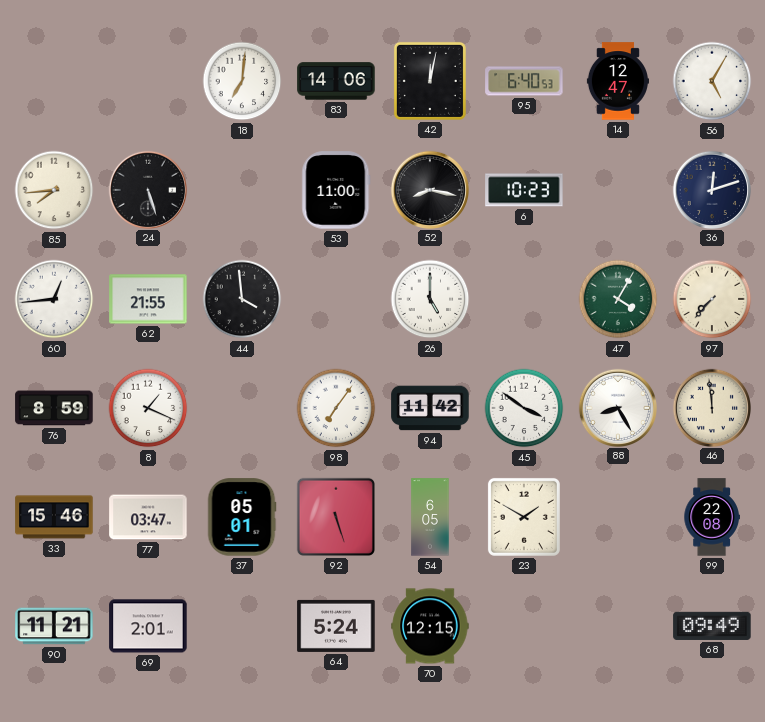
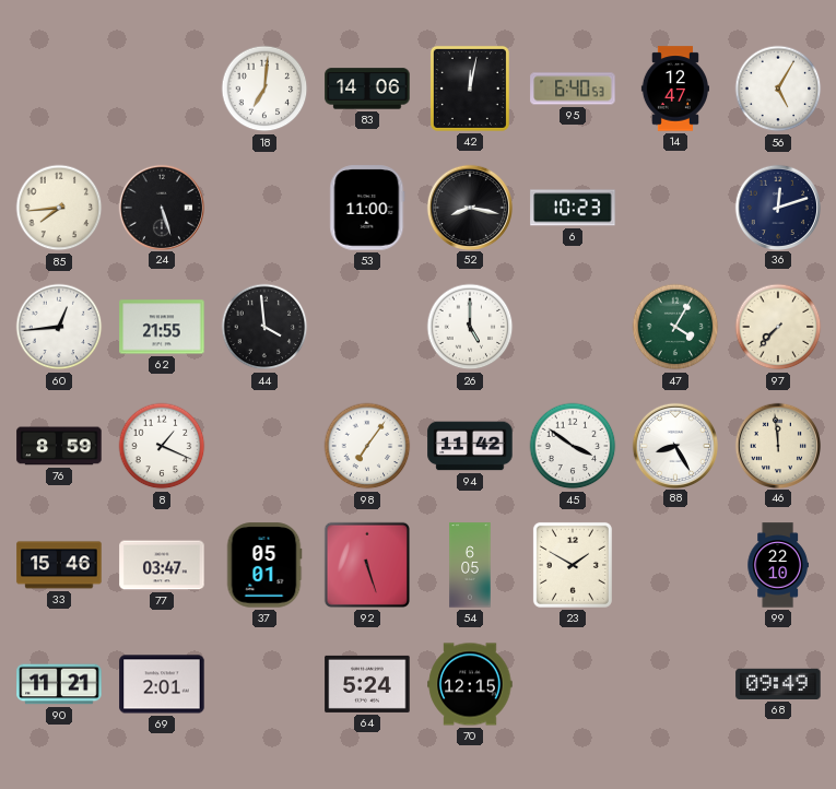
99: 22:08 -> 22:10 (778, 565)
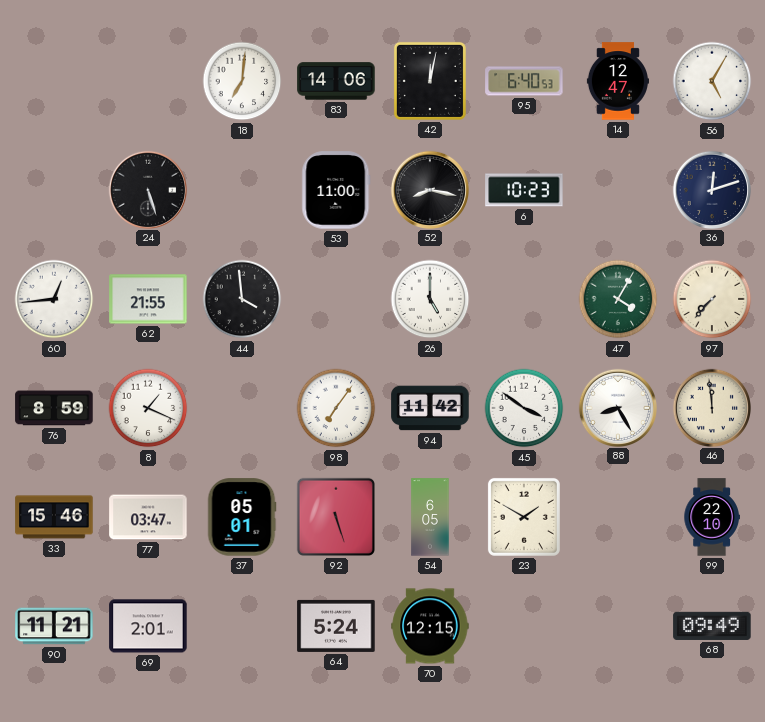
85: 7:44 -> none (59, 208)
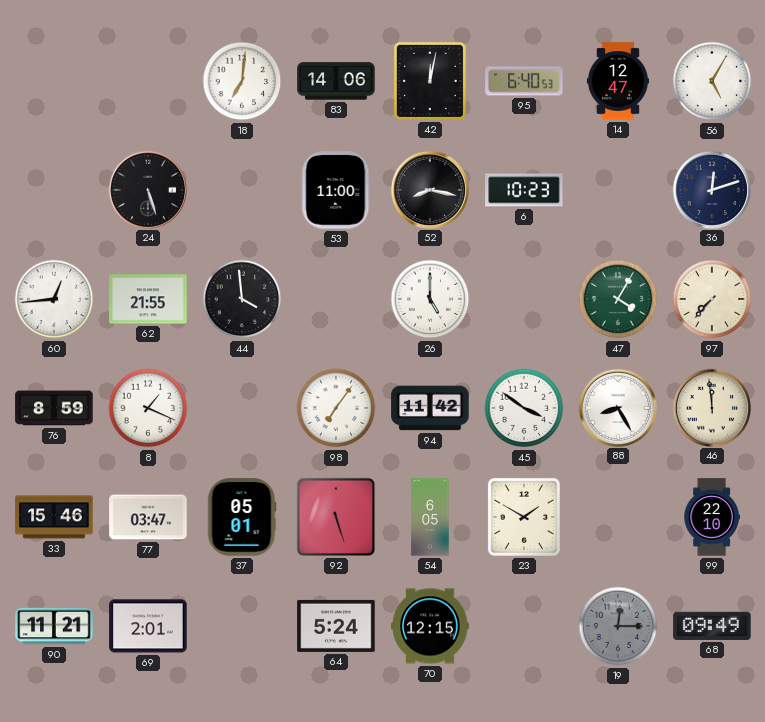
19: none -> 12:15 (618, 626)
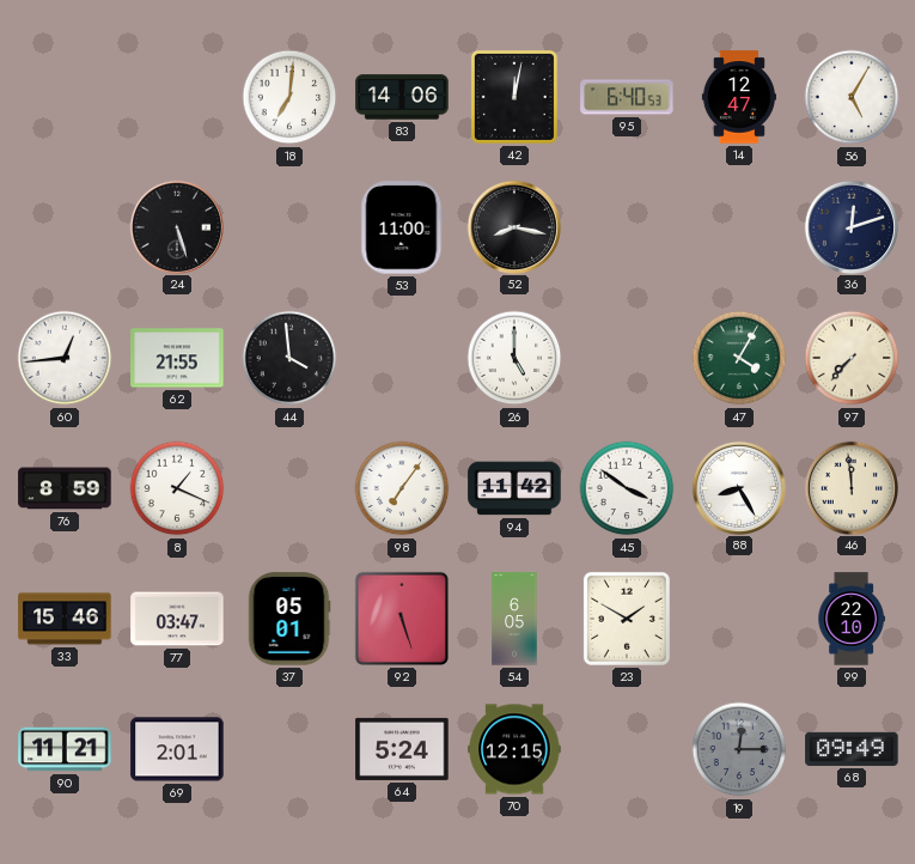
6: 10:23 -> none (524, 190)
